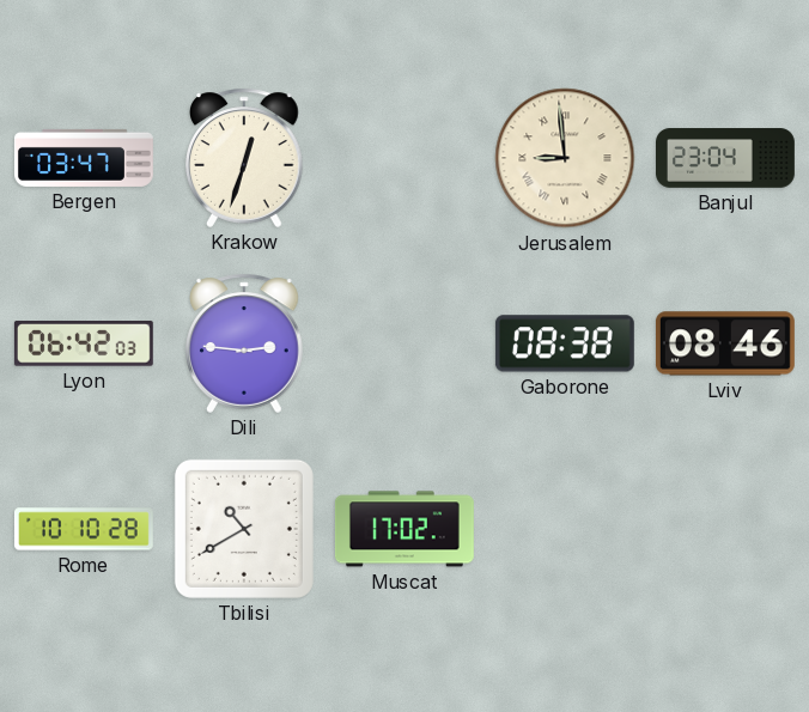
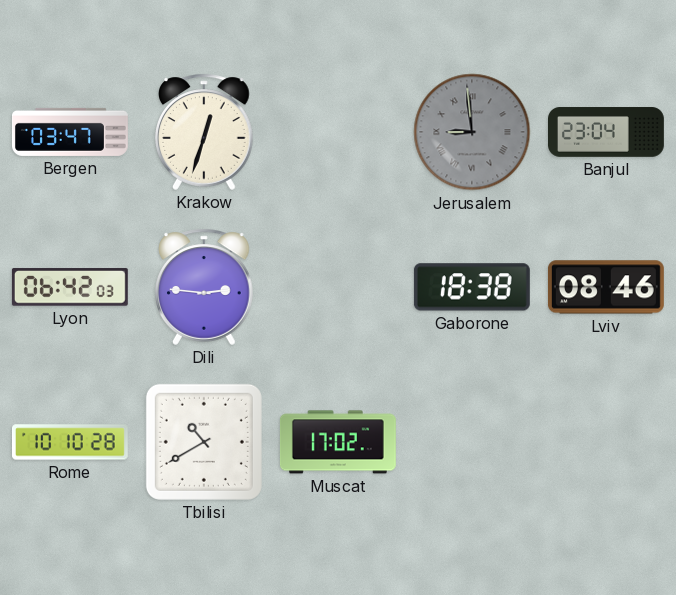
Jerusalem dial: cream -> grey (472, 132)
Gaborone: 08:38 -> 18:38 (472, 287)
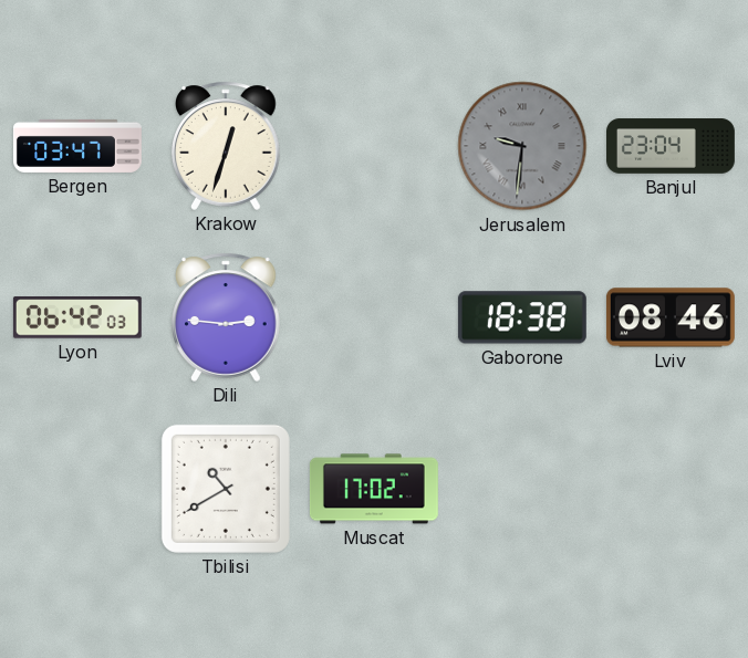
Jerusalem: 8:59 -> 9:31 (522, 146)
Rome: 10:10 -> none (70, 442)
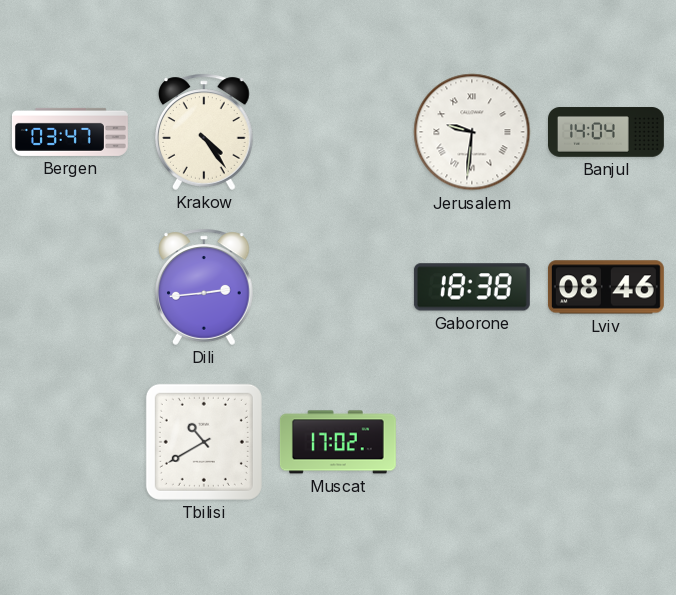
Krakow: 12:33 -> 4:24 (205, 132)
Jerusalem dial: grey -> white (472, 132)
Banjul: 23:04 -> 14:04 (607, 132)
Lyon: 06:42 -> none (77, 317)
Dili: 2:46 -> 2:44 (205, 287)
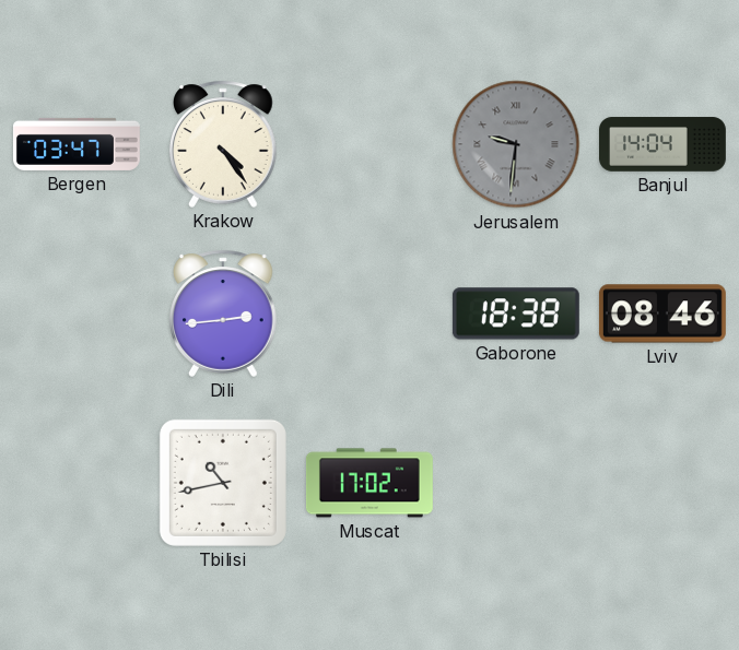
Jerusalem dial: white -> grey (516, 144)
Tbilisi: 10:40 -> 10:43 (223, 483)
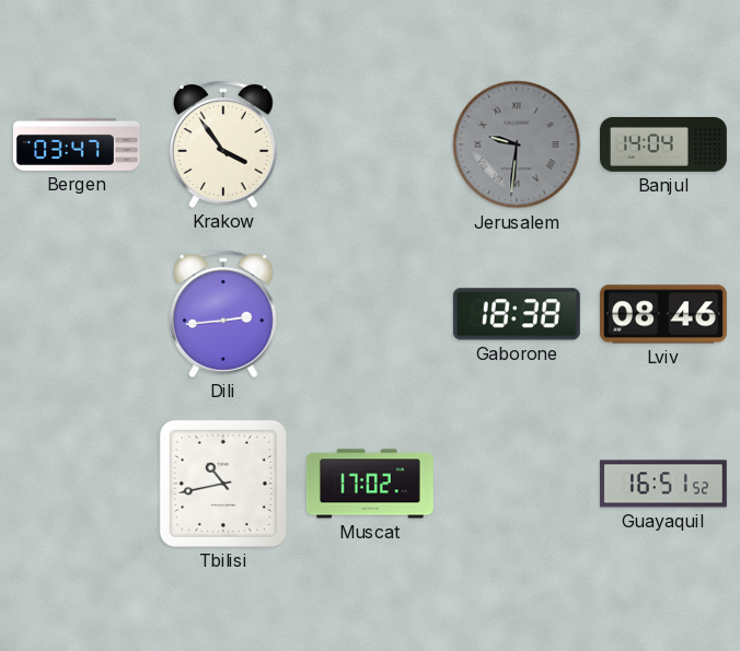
Krakow: 4:24 -> 3:54 (224, 144)
Guayaquil: none -> 16:51 (663, 484)
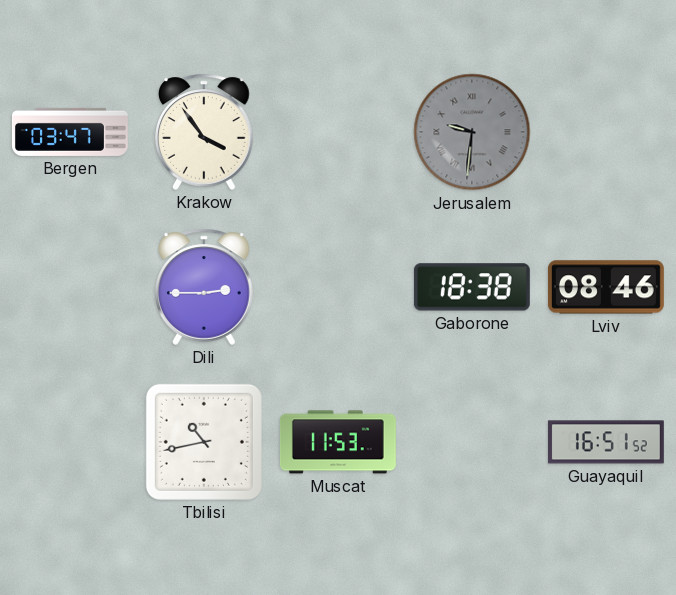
Banjul: 14:04 -> none (664, 144)
Dili: 2:44 -> 2:45 (205, 287)
Muscat: 17:02 -> 11:53 (338, 442)
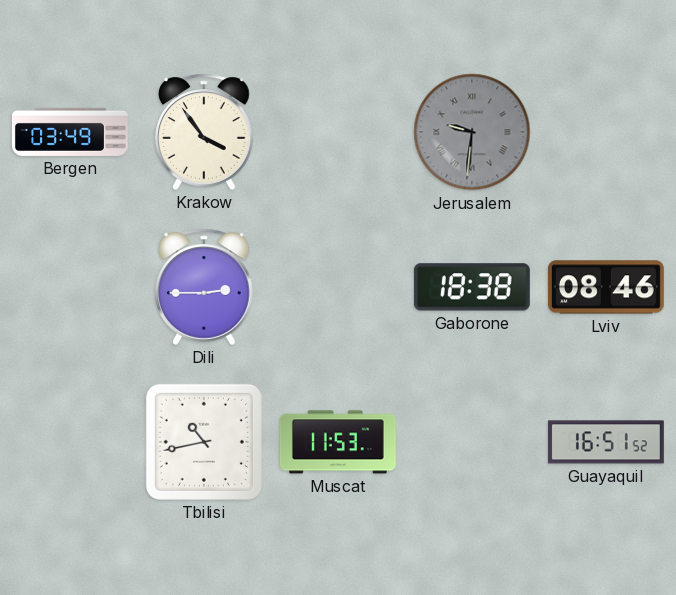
Bergen: 03:47 -> 03:49 (70, 132)
